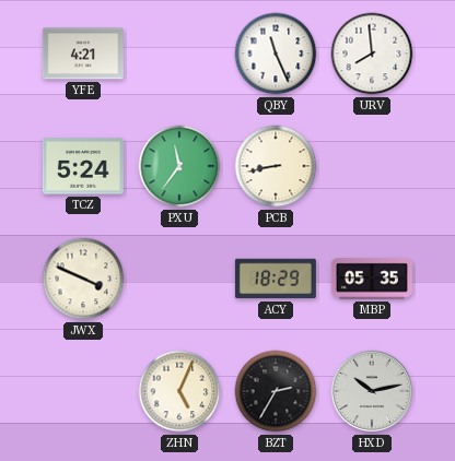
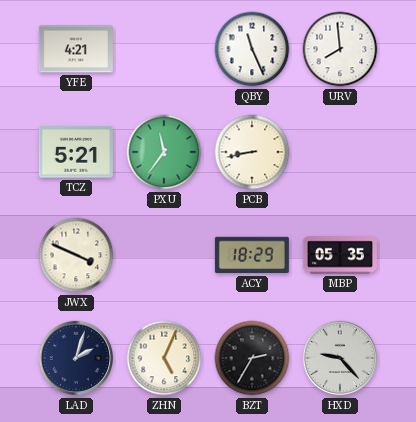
TCZ: 5:24 -> 5:21 (76, 152)
LAD: none -> 2:03 (76, 358)
HXD: 10:13 -> 9:23 (340, 358)
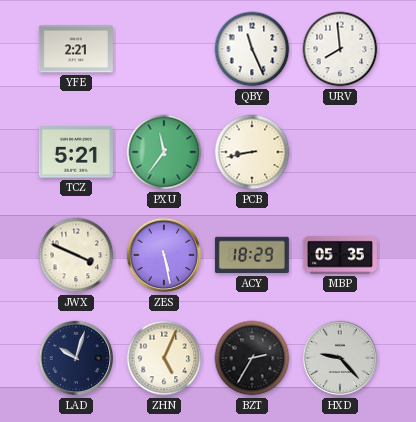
YFE: 4:21 -> 2:21 (76, 49)
ZES: none -> 5:28 (164, 255)
LAD: 2:03 -> 10:03 (76, 358)
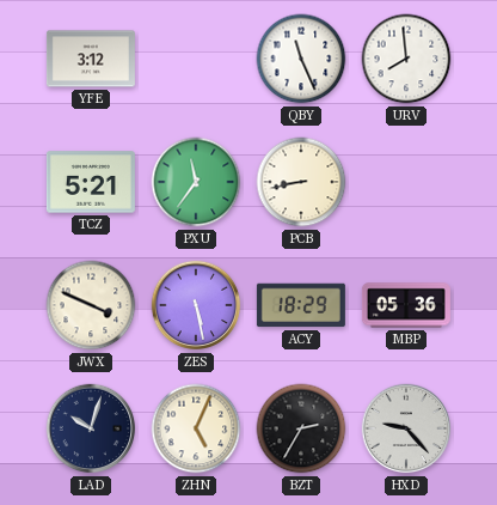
YFE: 2:21 -> 3:12 (91, 59)
MBP: 05:35 -> 05:36 (406, 305)
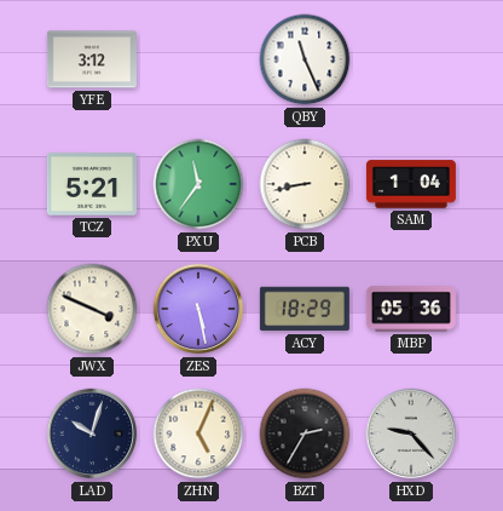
URV: 7:59 -> none (406, 59)
SAM: none -> 1:04 (411, 184)
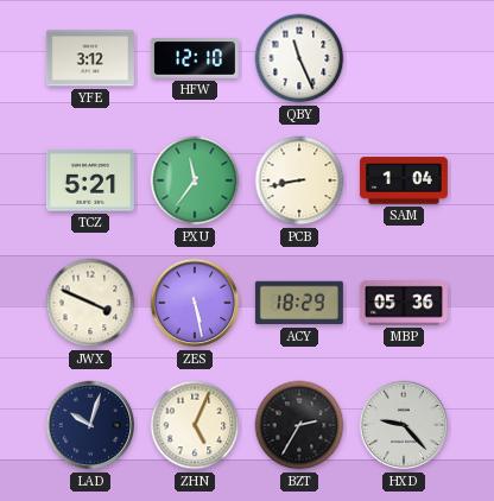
HFW: none -> 12:10 (195, 59)
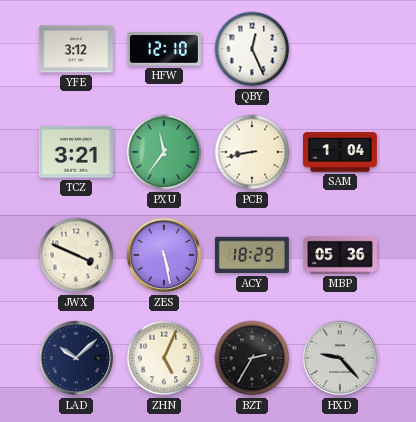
QBY: 11:26 -> 12:26 (252, 49)
TCZ: 5:21 -> 3:21 (76, 152)
LAD: 10:03 -> 10:08 (76, 358)
